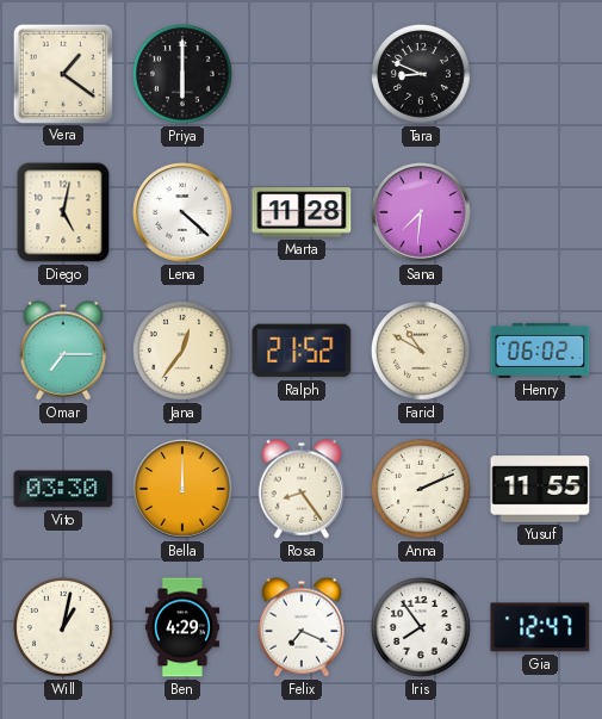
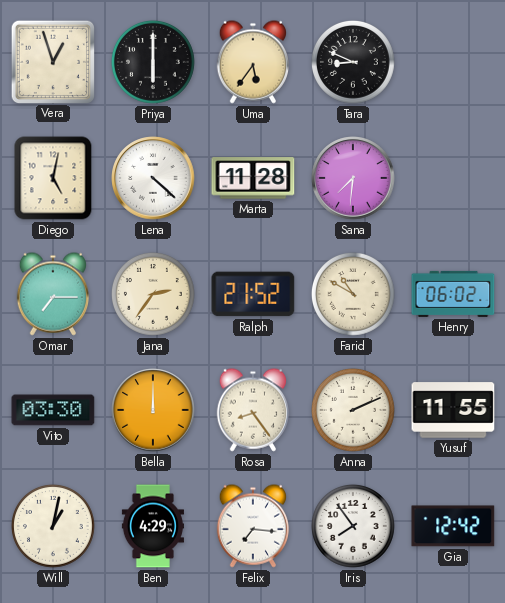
Vera: 1:21 -> 12:57 (52, 61)
Uma: none -> 5:36 (252, 62)
Jana: 12:36 -> 2:36 (153, 294)
Felix: 7:19 -> 7:16 (252, 526)
Gia: 12:47 -> 12:42 (453, 526)
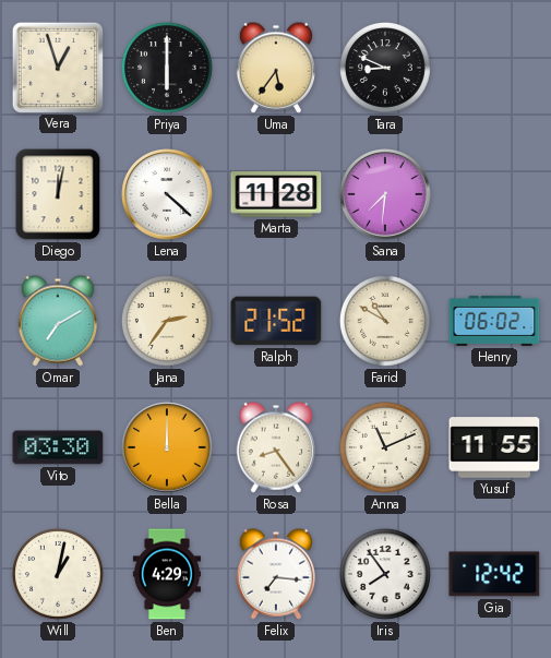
Diego: 5:02 -> 12:02 (58, 194)
Omar: 7:15 -> 7:10 (57, 321)
Anna: 2:11 -> 11:11 (385, 447)
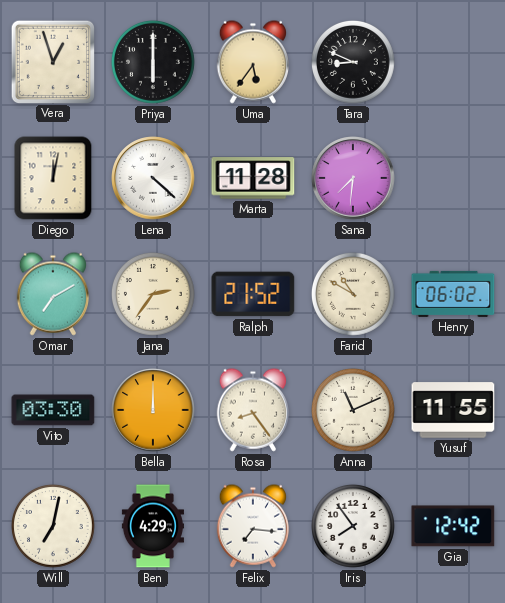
Will: 1:02 -> 7:02 (53, 526)
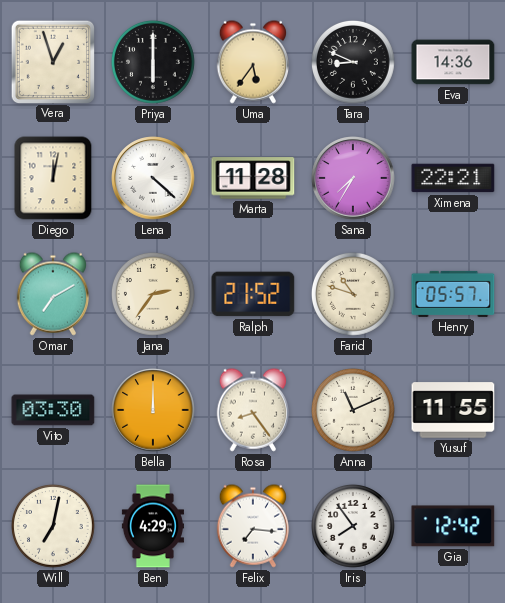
Eva: none -> 14:36 (453, 62)
Sana: 7:31 -> 7:35 (353, 178)
Ximena: none -> 22:21 (453, 178)
Farid: 10:50 -> 10:48 (353, 294)
Henry: 06:02 -> 05:57 (453, 294)
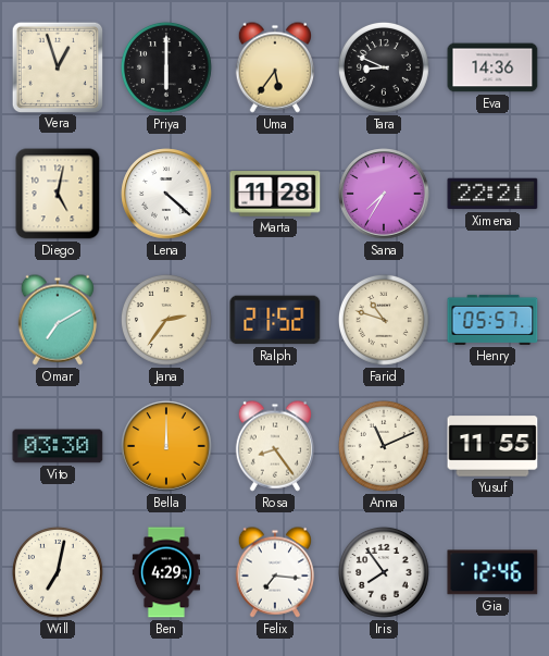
Diego: 12:02 -> 5:02 (58, 194)
Gia: 12:42 -> 12:46 (492, 572)
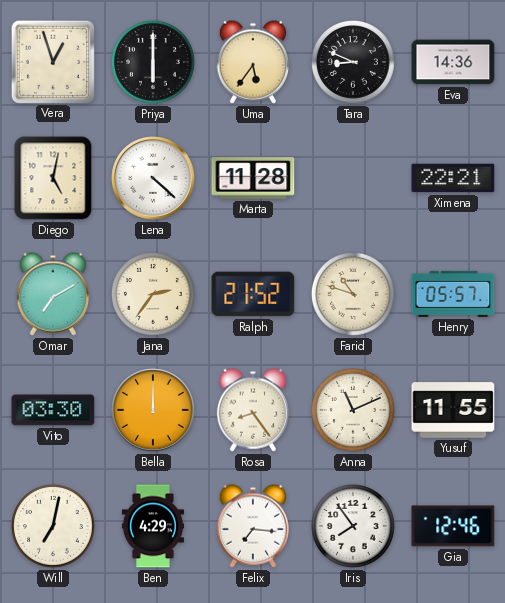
Sana: 7:35 -> none (384, 194)
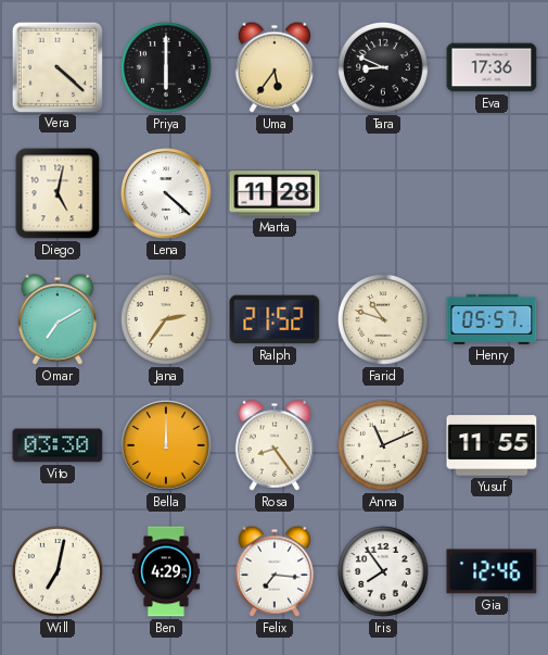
Vera: 12:57 -> 4:22 (56, 66)
Eva: 14:36 -> 17:36 (492, 67)
Ximena: 22:21 -> none (453, 178)
